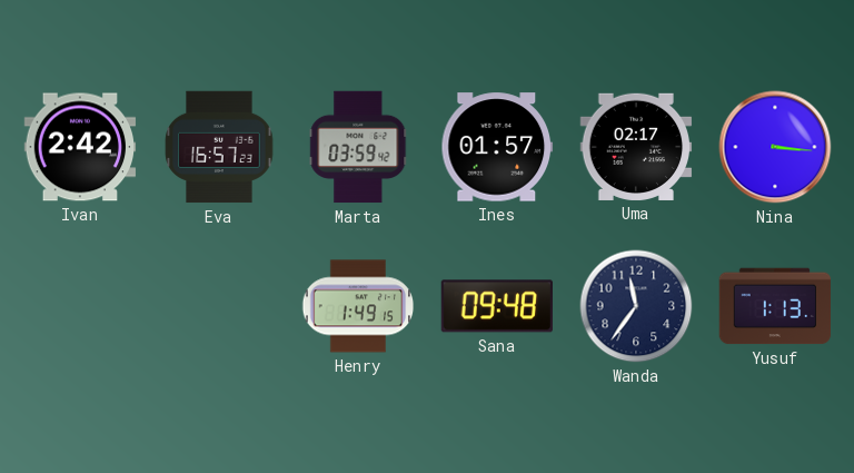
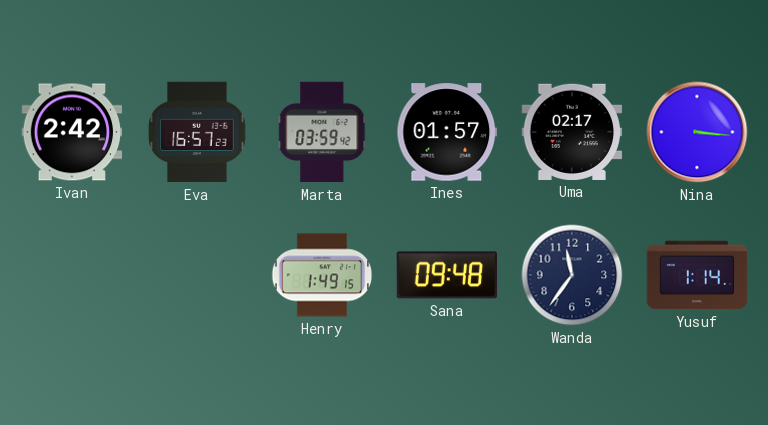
Yusuf: 1:13 -> 1:14 (697, 275)
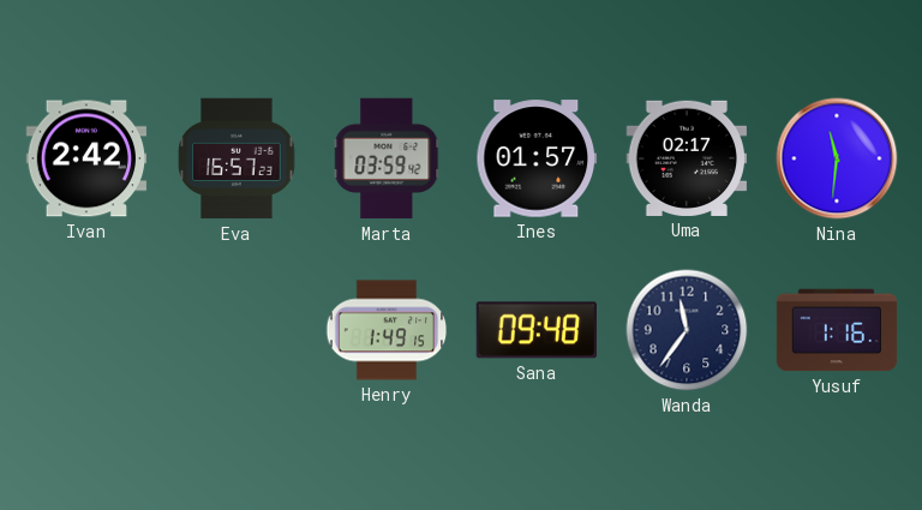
Nina: 3:16 -> 11:31 (837, 158)
Yusuf: 1:14 -> 1:16 (837, 330)
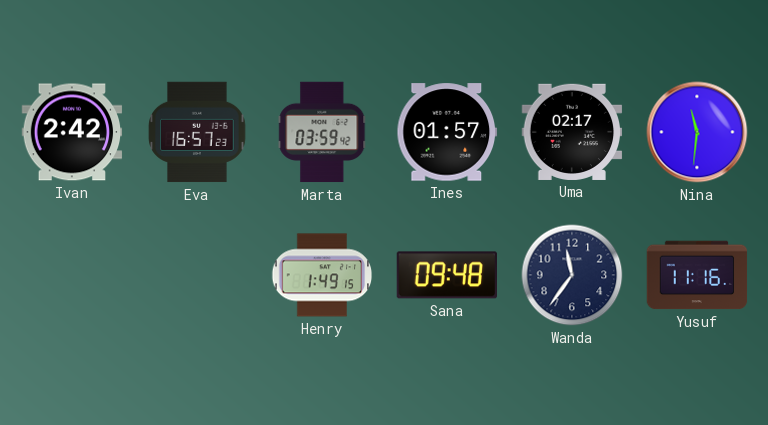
Yusuf: 1:16 -> 11:16 (697, 275)
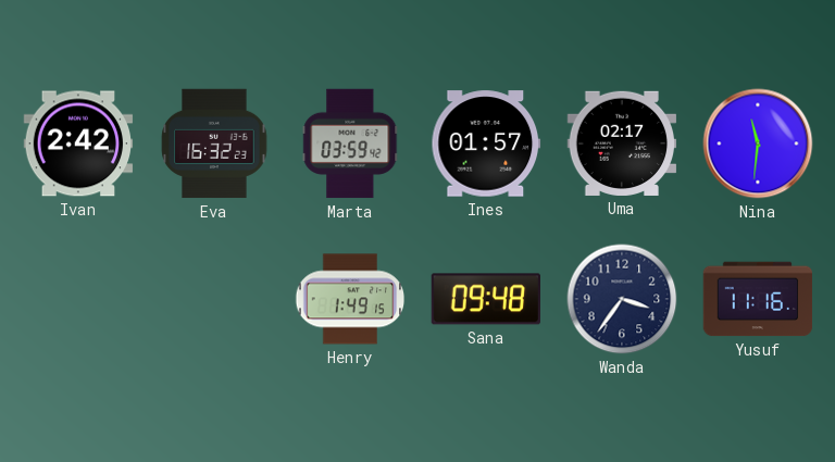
Eva: 16:57 -> 16:32 (214, 143)
Wanda: 11:36 -> 3:36 (622, 299)
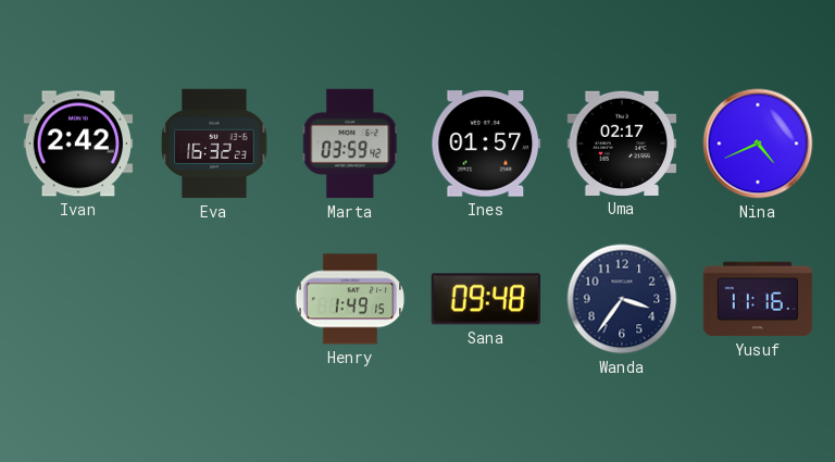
Nina: 11:31 -> 4:41 (758, 143)
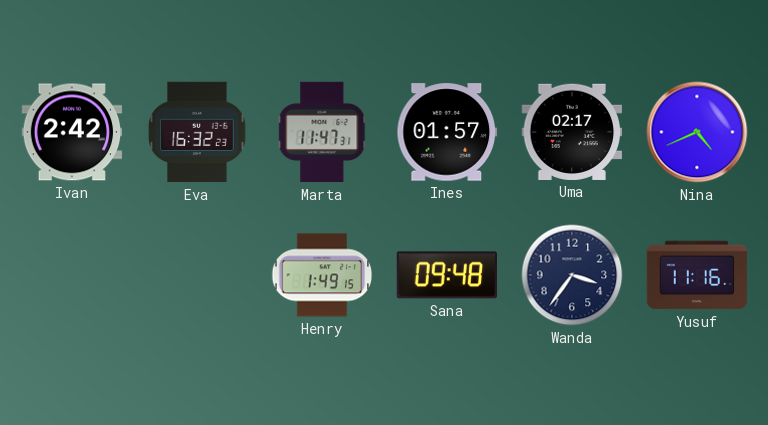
Marta: 03:59 -> 11:47 (322, 132)
